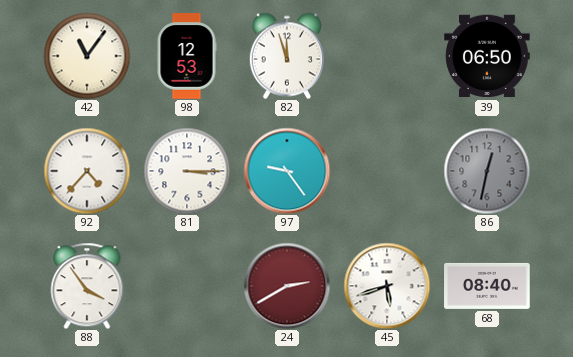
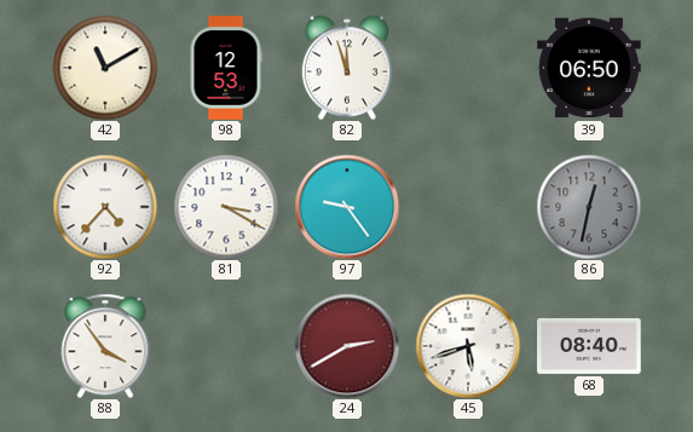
42: 11:06 -> 11:10 (105, 68)
81: 3:15 -> 3:20 (226, 207)
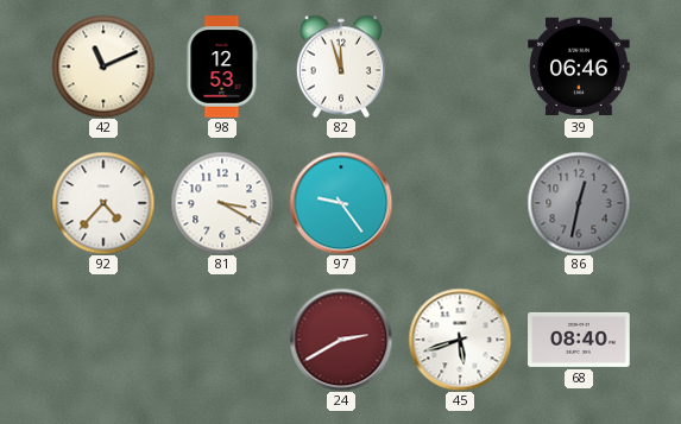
42: 11:10 -> 11:11 (103, 67)
39: 06:50 -> 06:46 (579, 67)
88: 3:54 -> none (105, 346)
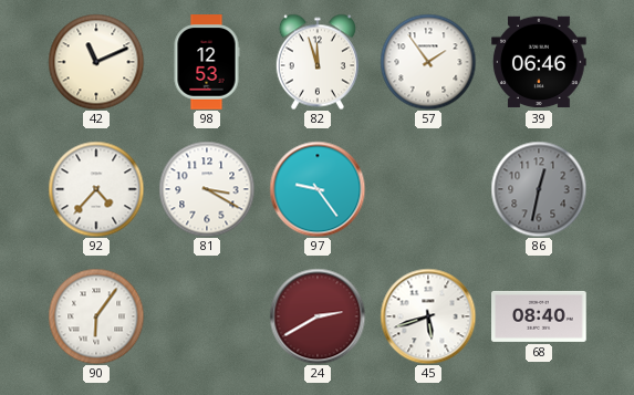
57: none -> 1:54 (428, 62)
90: none -> 6:06 (96, 316)
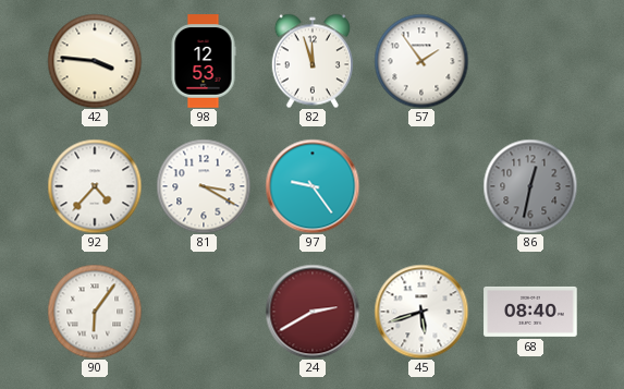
42: 11:11 -> 3:46 (95, 61)
39: 06:46 -> none (539, 62)
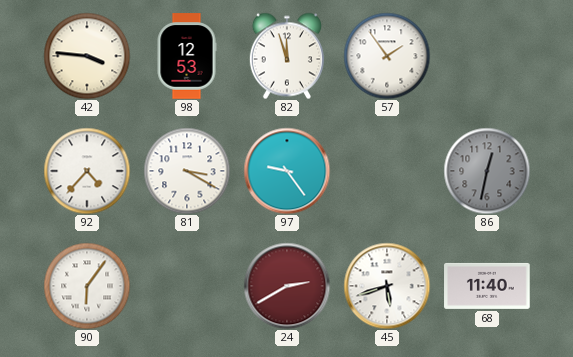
68: 08:40 -> 11:40 (487, 286)
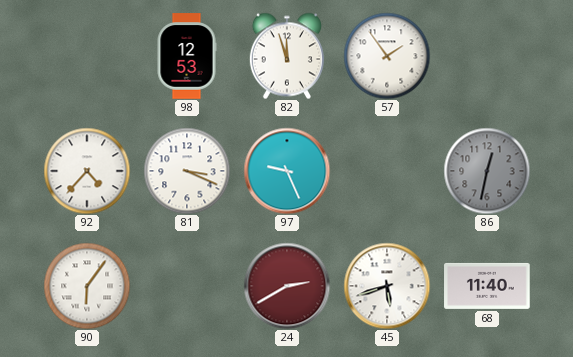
42: 3:46 -> none (87, 56)
81: 3:20 -> 3:19 (187, 171)
97: 9:24 -> 9:26 (287, 171)
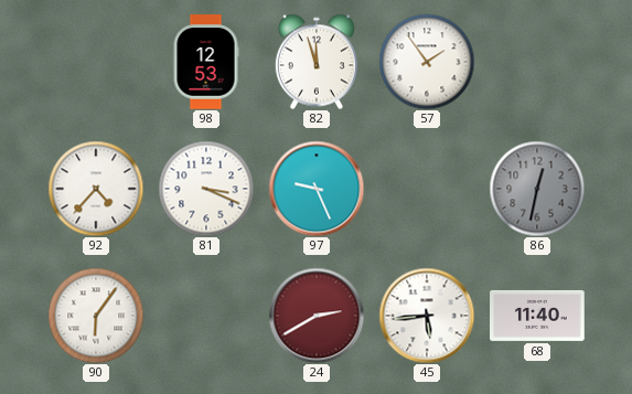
45: 5:42 -> 5:44 (427, 316)
